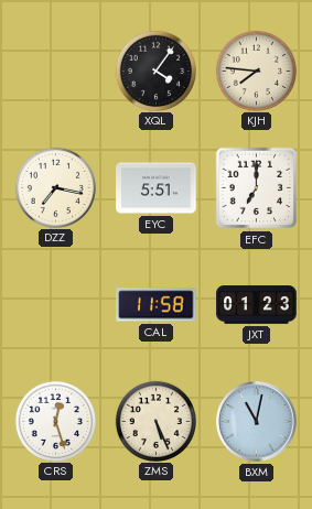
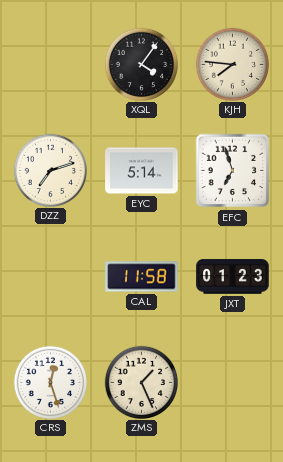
DZZ: 7:17 -> 7:12 (50, 170)
EYC: 5:51 -> 5:14 (142, 171)
EFC: 7:00 -> 6:57 (233, 171)
ZMS: 5:26 -> 1:26 (141, 382)
BXM: 11:02 -> none (257, 422)
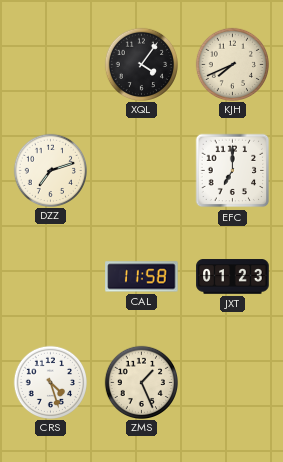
KJH: 7:46 -> 7:41 (232, 64)
EYC: 5:14 -> none (142, 171)
EFC: 6:57 -> 7:00 (233, 171)
CRS: 12:27 -> 4:27 (50, 382)
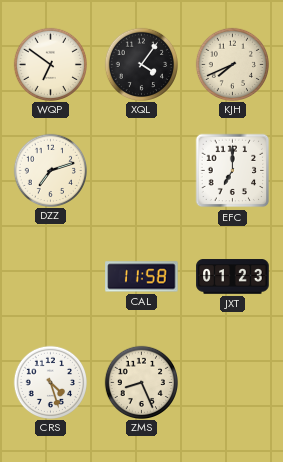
WQP: none -> 6:51 (50, 64)
ZMS: 1:26 -> 8:26 (141, 382)
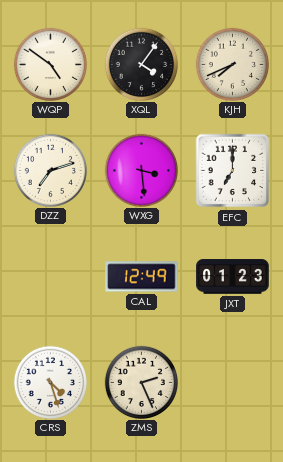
WQP: 6:51 -> 4:51 (50, 64)
WXG: none -> 3:29 (141, 170)
CAL: 11:58 -> 12:49 (142, 277)
ZMS: 8:26 -> 2:26 (141, 382)
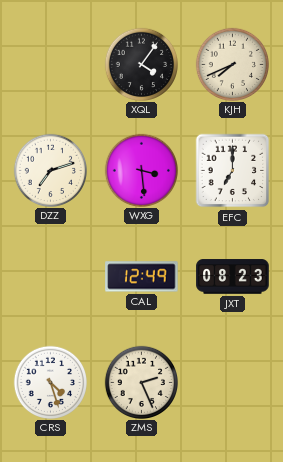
WQP: 4:51 -> none (50, 64)
JXT: 01:23 -> 08:23 (233, 277)
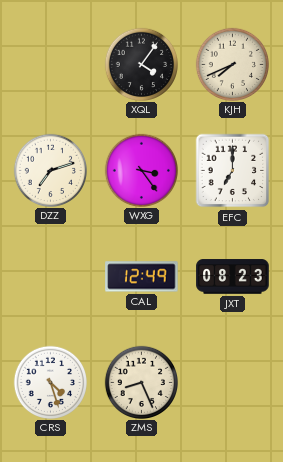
WXG: 3:29 -> 3:24 (141, 170)
ZMS: 2:26 -> 8:26 (141, 382)
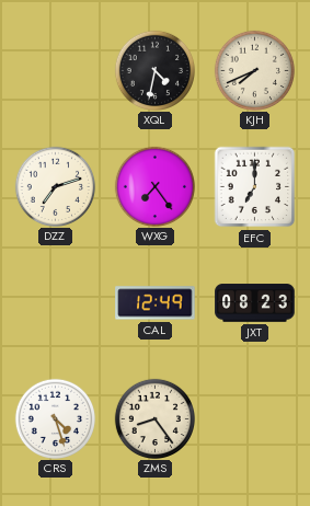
XQL: 4:06 -> 4:32 (154, 70)
WXG: 3:24 -> 7:24 (154, 186)
ZMS: 8:26 -> 8:24 (154, 418)
